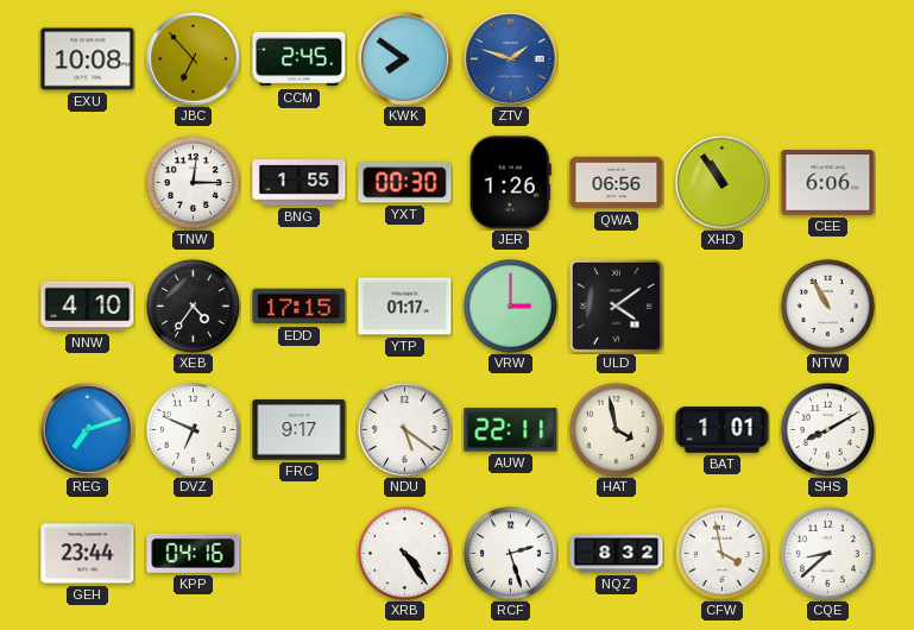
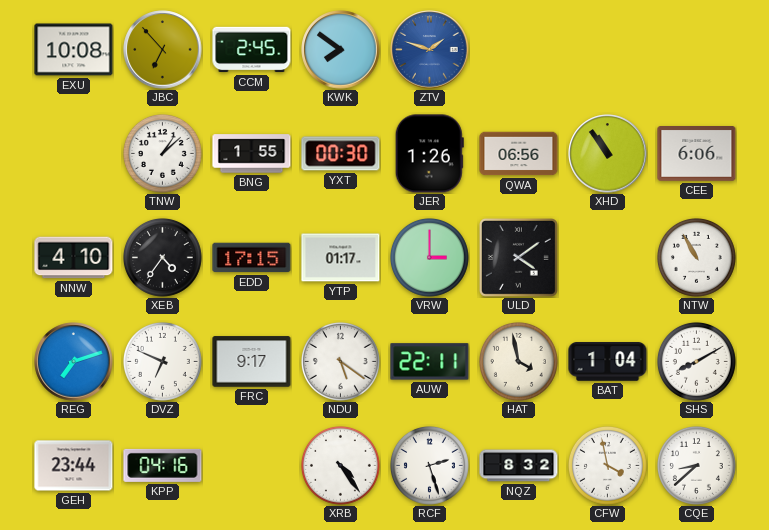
TNW: 12:15 -> 1:08 (162, 153)
BAT: 1:01 -> 1:04 (608, 362)
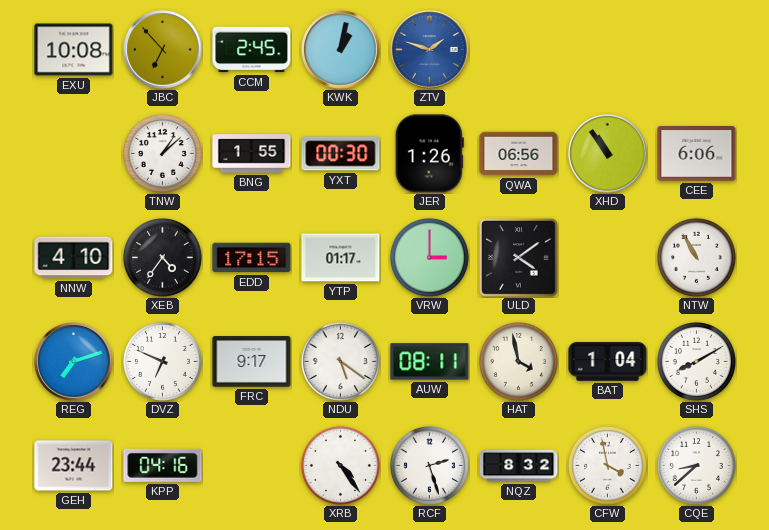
KWK: 7:51 -> 1:02 (341, 50)
AUW: 22:11 -> 08:11 (430, 362)
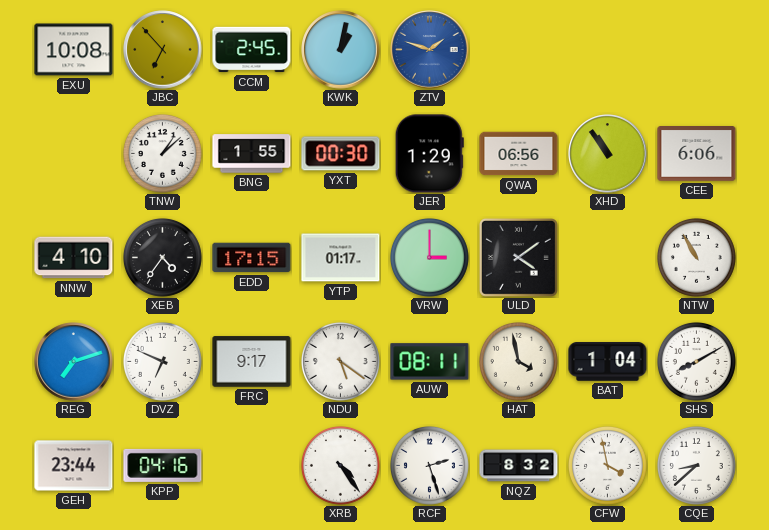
JER: 1:26 -> 1:29 (429, 154)
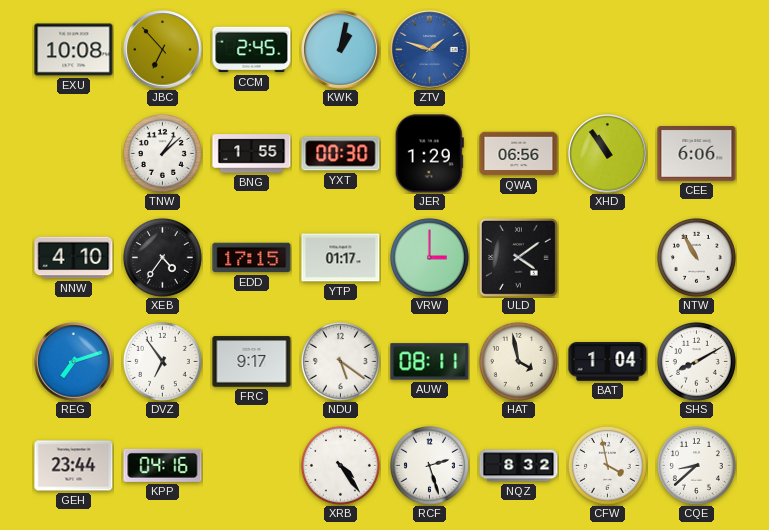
DVZ: 6:49 -> 6:54 (162, 361)
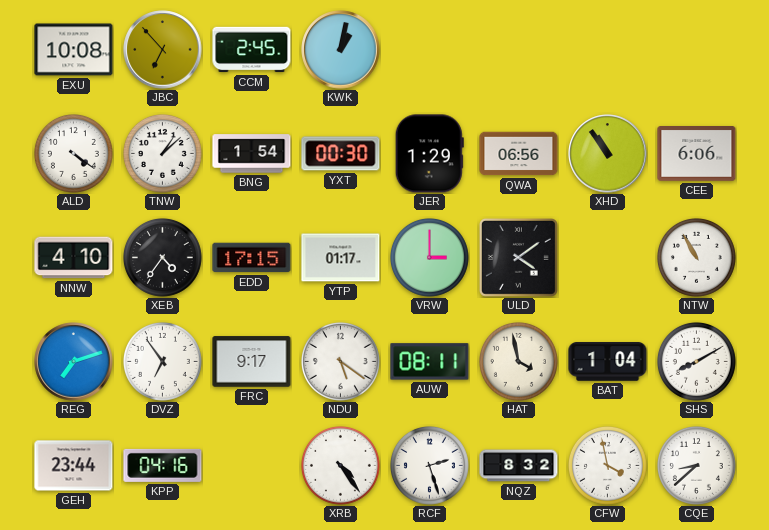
ZTV: 1:48 -> none (430, 50)
ALD: none -> 4:21 (73, 153)
BNG: 1:55 -> 1:54 (252, 154)
